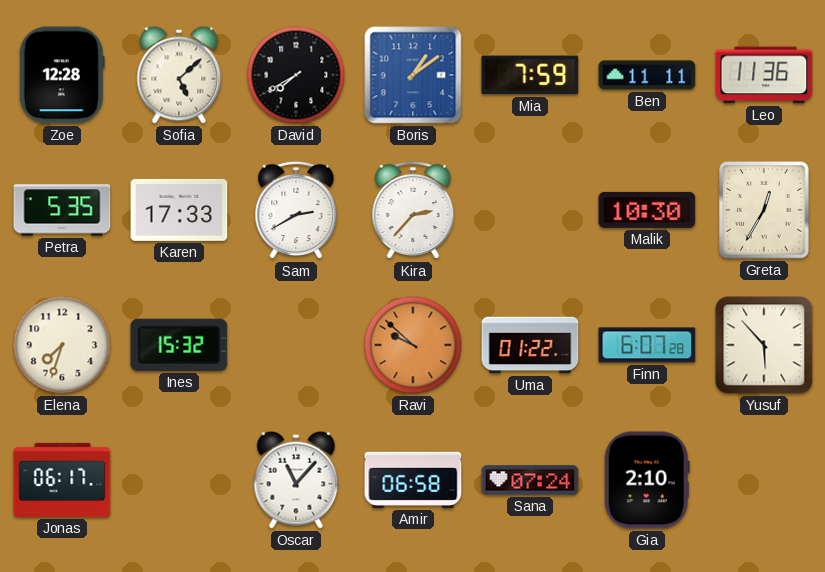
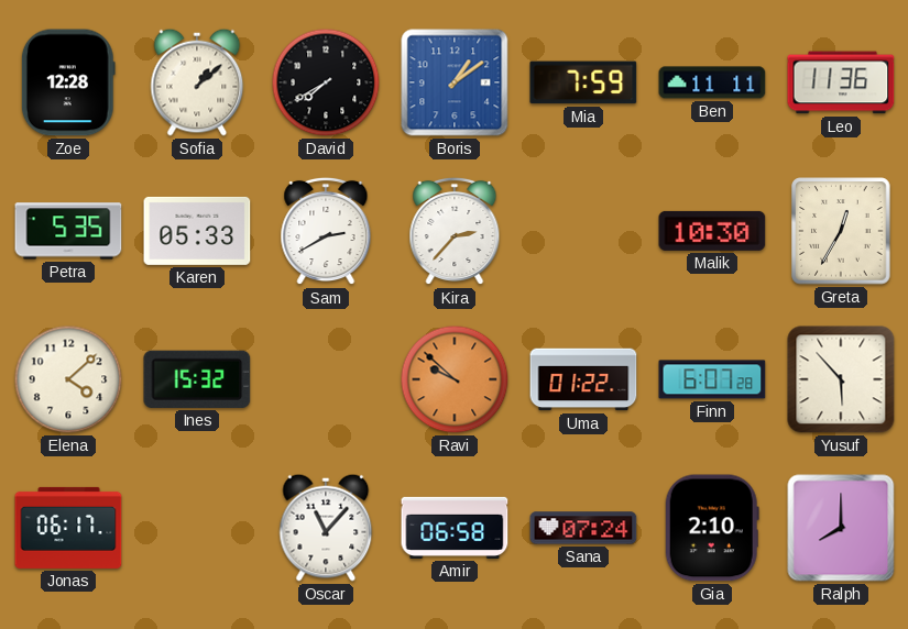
Sofia: 5:08 -> 1:08 (197, 82)
Karen: 17:33 -> 05:33 (197, 231)
Elena: 7:33 -> 4:08 (68, 379)
Ralph: none -> 8:00 (841, 528)
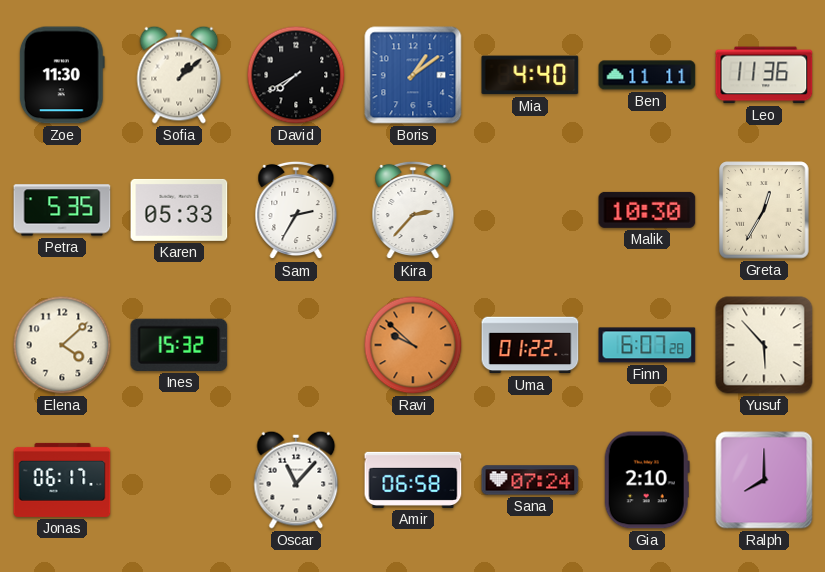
Zoe: 12:28 -> 11:30 (62, 75)
Mia: 7:59 -> 4:40 (530, 75)
Sam: 2:40 -> 2:35 (296, 210)
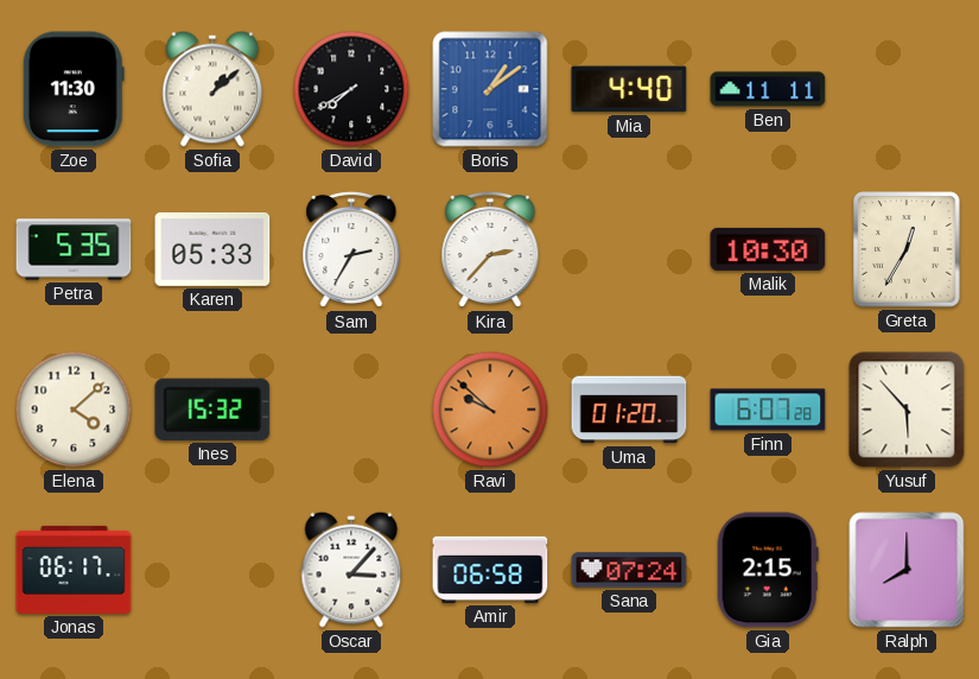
Leo: 11:36 -> none (764, 75)
Uma: 01:22 -> 01:20 (629, 410)
Oscar: 11:07 -> 3:07 (351, 570)
Gia: 2:10 -> 2:15 (768, 570)
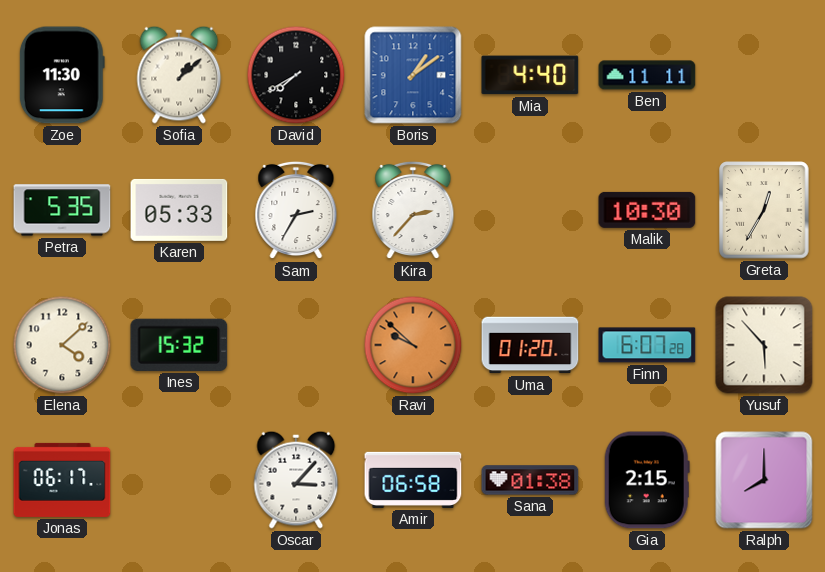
Sana: 07:24 -> 01:38 (530, 480)
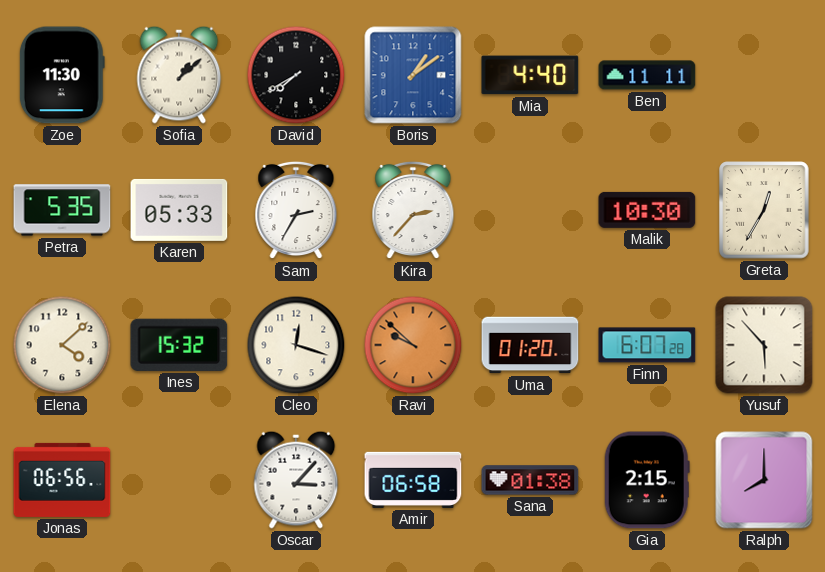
Cleo: none -> 12:18 (296, 345)
Jonas: 06:17 -> 06:56 (62, 480)
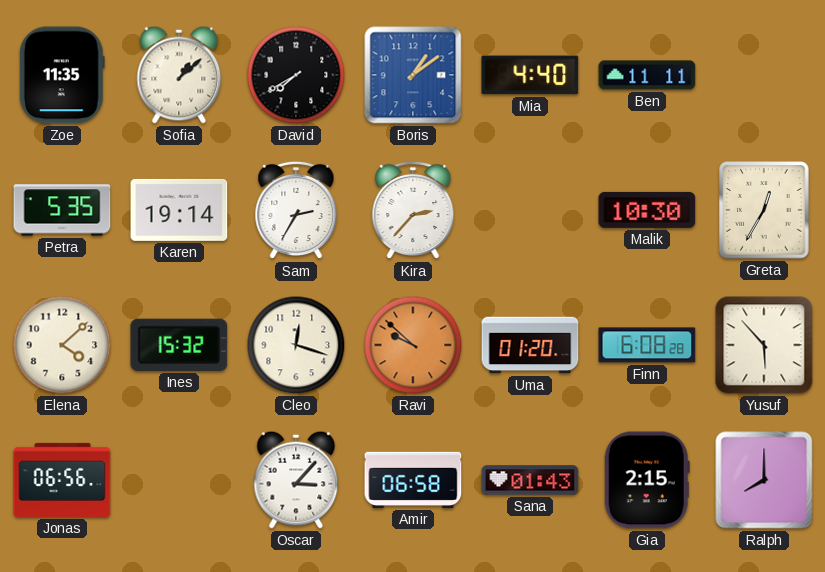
Zoe: 11:30 -> 11:35 (62, 75)
Karen: 05:33 -> 19:14 (179, 210)
Finn: 6:07 -> 6:08 (647, 345)
Sana: 01:38 -> 01:43 (530, 480)
